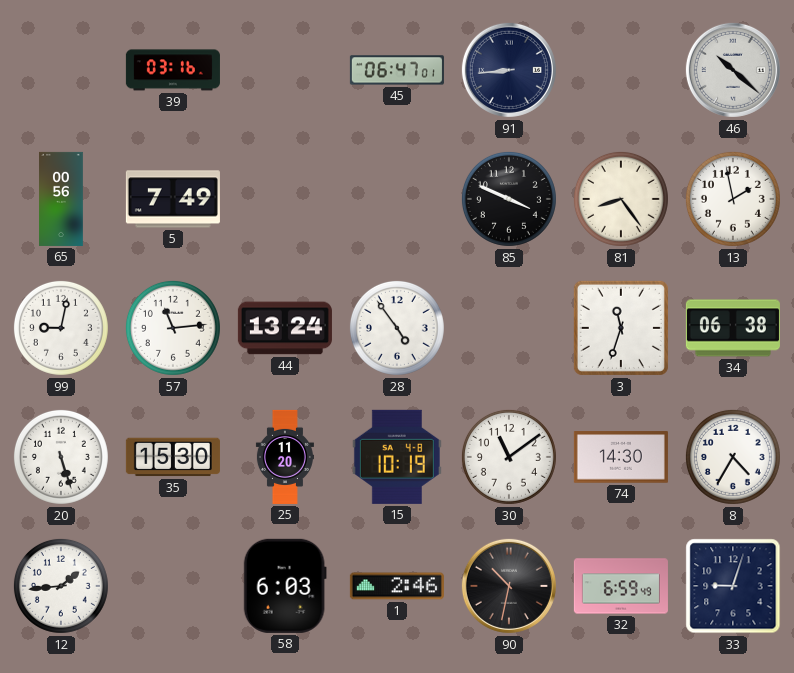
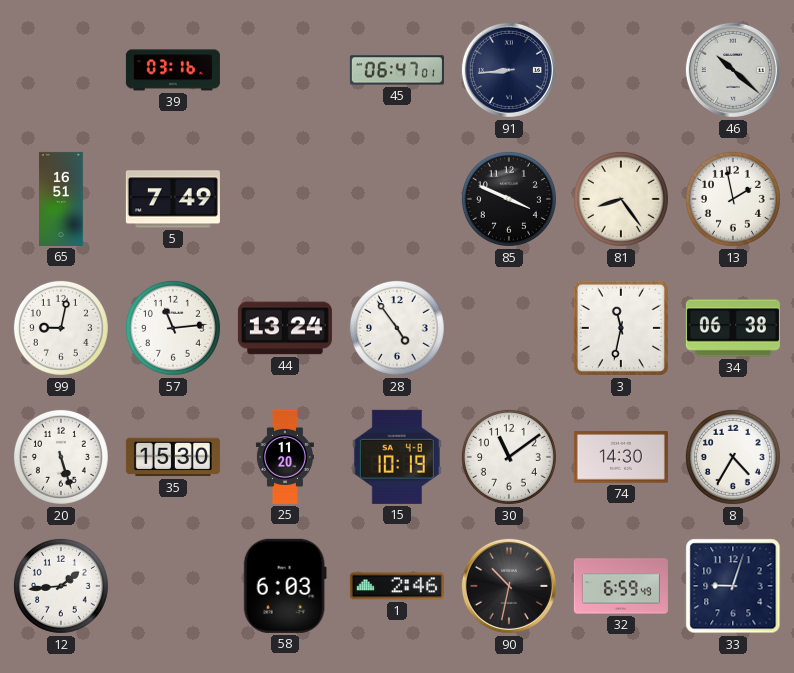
65: 00:56 -> 16:51 (61, 199)
3: 11:33 -> 11:32 (621, 328)
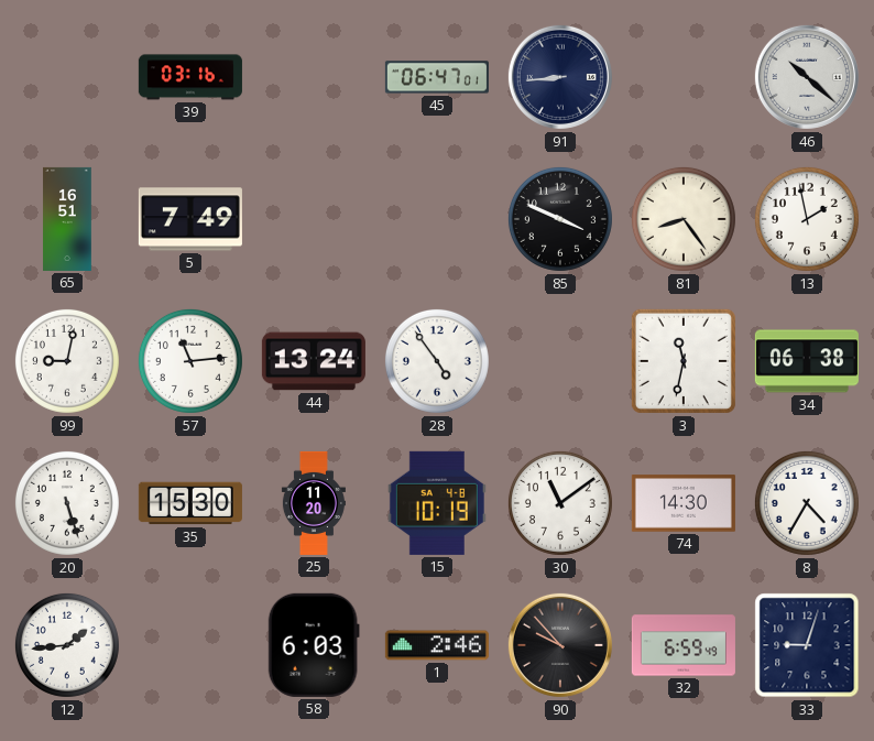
90: 10:32 -> 9:53 (560, 645)
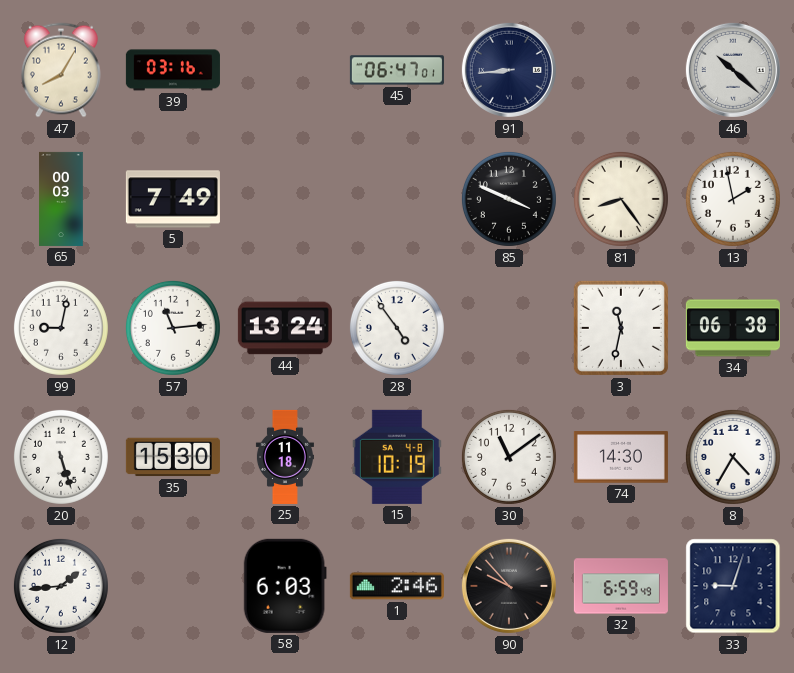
47: none -> 8:05 (61, 70)
65: 16:51 -> 00:03 (61, 199)
25: 11:20 -> 11:18 (285, 457)
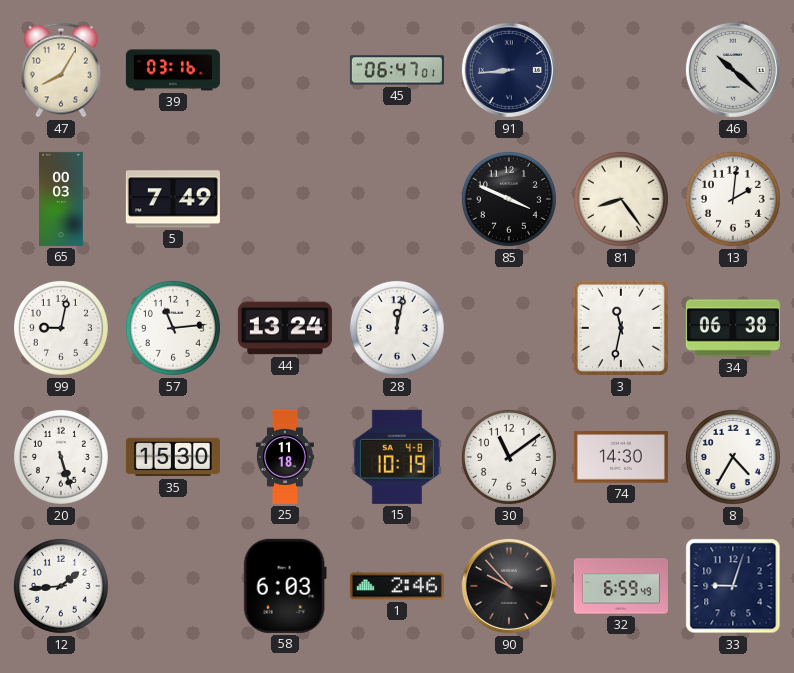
13: 1:58 -> 2:01 (733, 199)
28: 4:54 -> 12:02 (397, 328)
